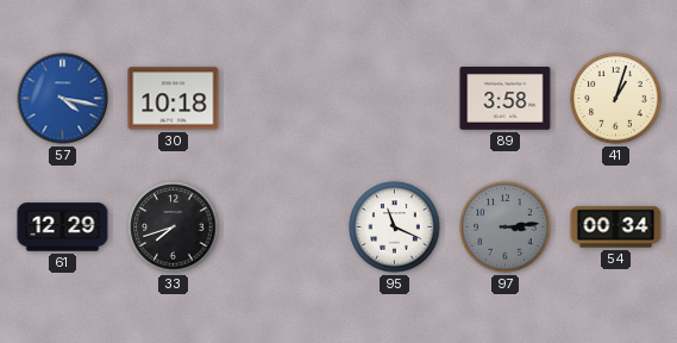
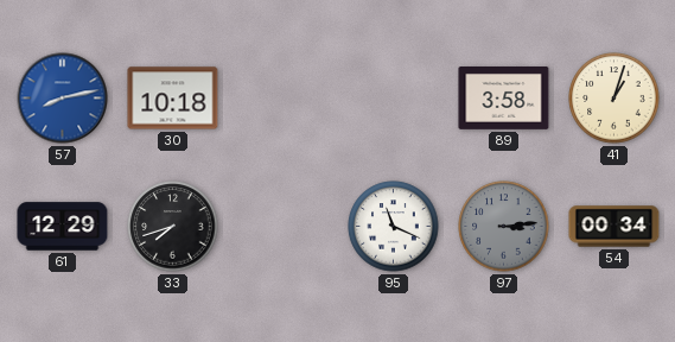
57: 4:17 -> 8:13 (63, 99)
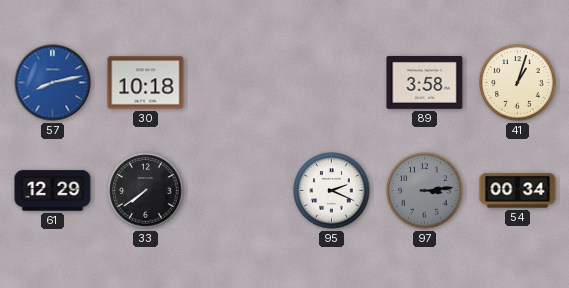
33: 7:42 -> 7:39 (146, 191)
95: 11:19 -> 2:19 (332, 191)
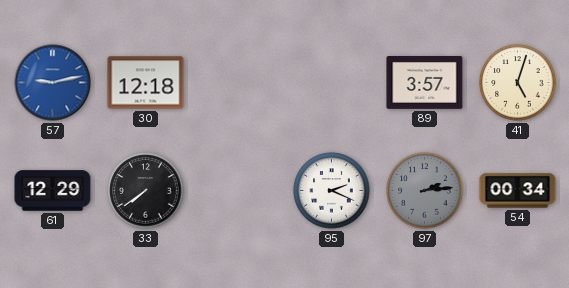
57: 8:13 -> 9:13 (53, 83)
30: 10:18 -> 12:18 (146, 83)
89: 3:58 -> 3:57 (425, 83)
41: 1:03 -> 5:03 (518, 83)
97: 3:14 -> 2:14 (425, 191)
